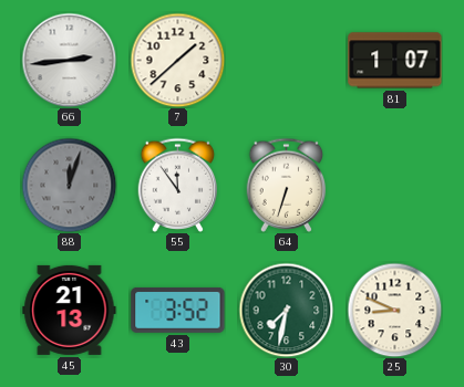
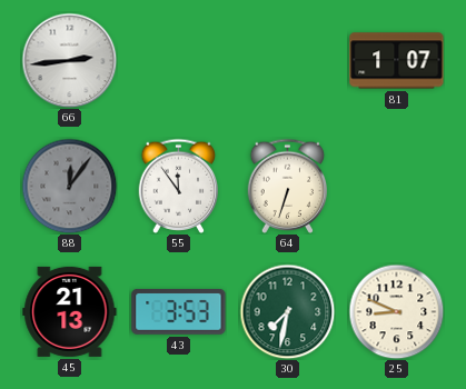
7: 1:38 -> none (177, 60)
88: 12:03 -> 12:06 (69, 186)
43: 3:52 -> 3:53 (179, 311)
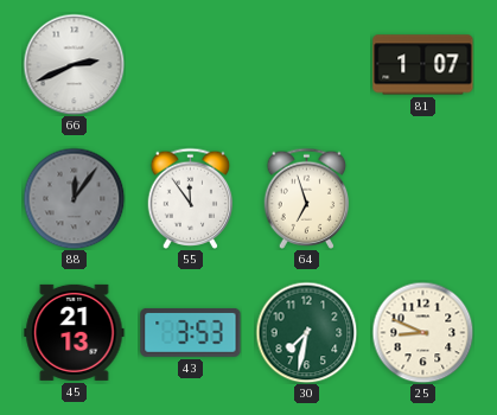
66: 2:44 -> 2:41 (74, 64)
64: 6:33 -> 6:57 (307, 198)
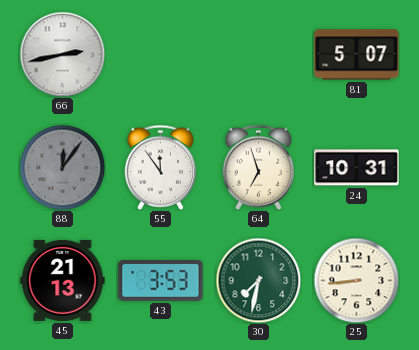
66: 2:41 -> 2:43 (62, 54)
81: 1:07 -> 5:07 (357, 55)
24: none -> 10:31 (357, 168)
25: 8:49 -> 8:44 (356, 280)
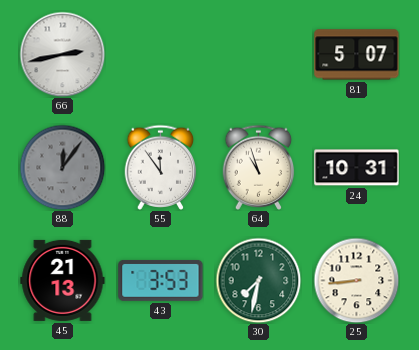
64: 6:57 -> 10:57 (259, 167)
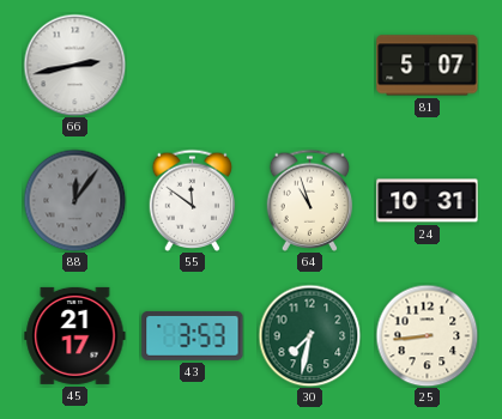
55: 11:54 -> 11:51 (193, 200)
45: 21:13 -> 21:17 (75, 335)
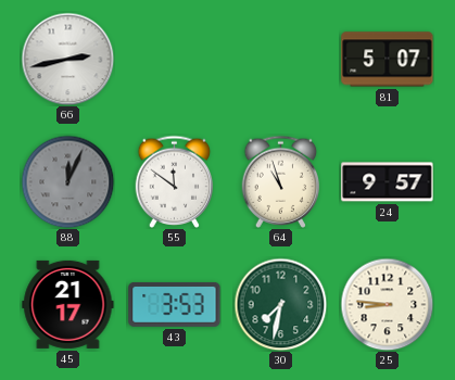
88: 12:06 -> 12:04 (67, 181)
24: 10:31 -> 9:57 (388, 182)
25: 8:44 -> 8:46 (387, 304)
